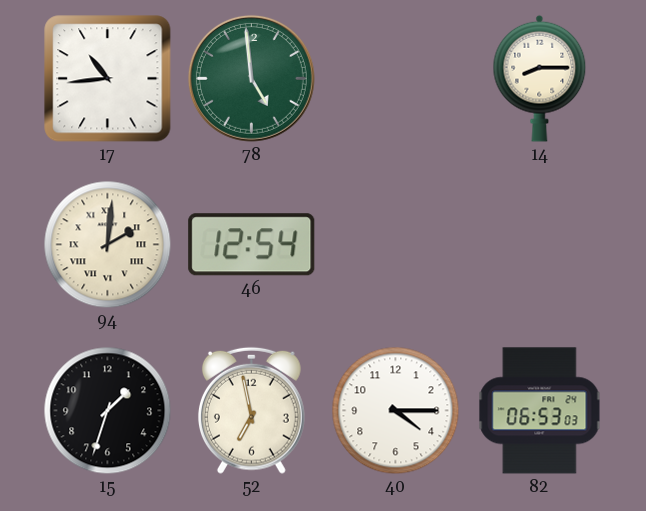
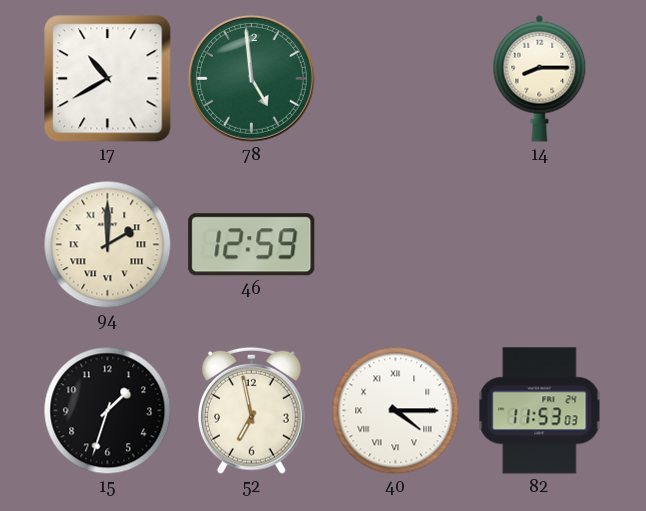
17: 10:44 -> 10:40 (108, 79)
94: 2:01 -> 2:00 (108, 245)
46: 12:54 -> 12:59 (252, 245)
40 numerals: Arabic -> Roman (396, 411)
82: 06:53 -> 11:53 (540, 411)
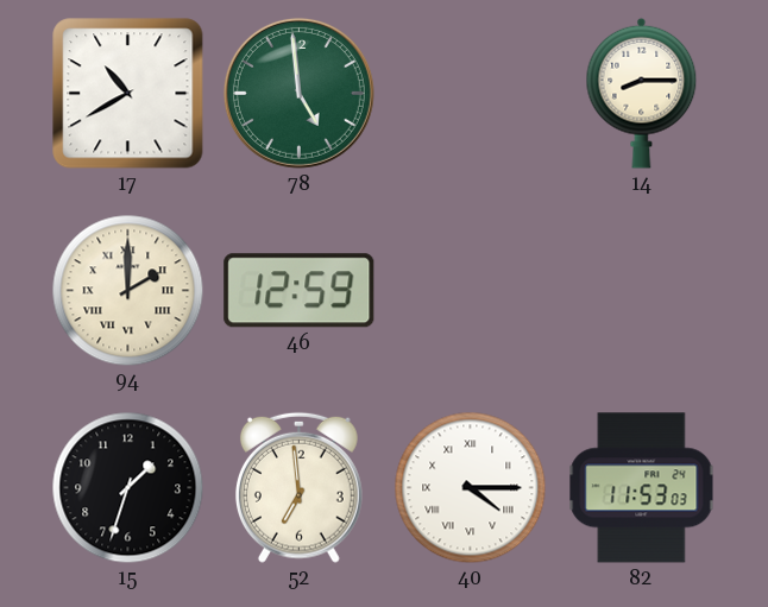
52: 6:58 -> 6:59 (298, 487)
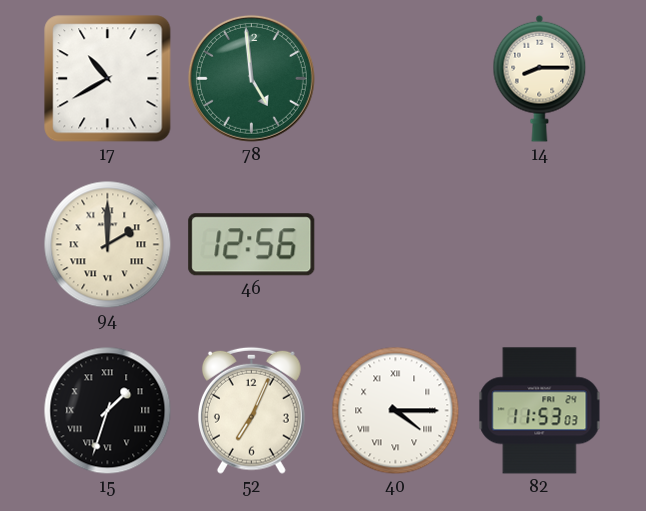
46: 12:59 -> 12:56 (252, 245)
15 numerals: Arabic -> Roman (108, 411)
52: 6:59 -> 7:04 (251, 410)
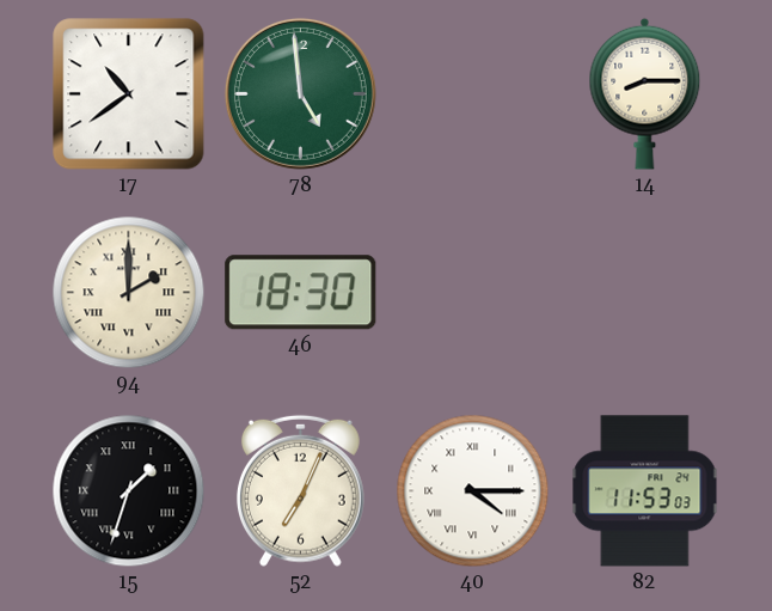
17: 10:40 -> 10:39 (129, 94)
46: 12:56 -> 18:30 (301, 293)
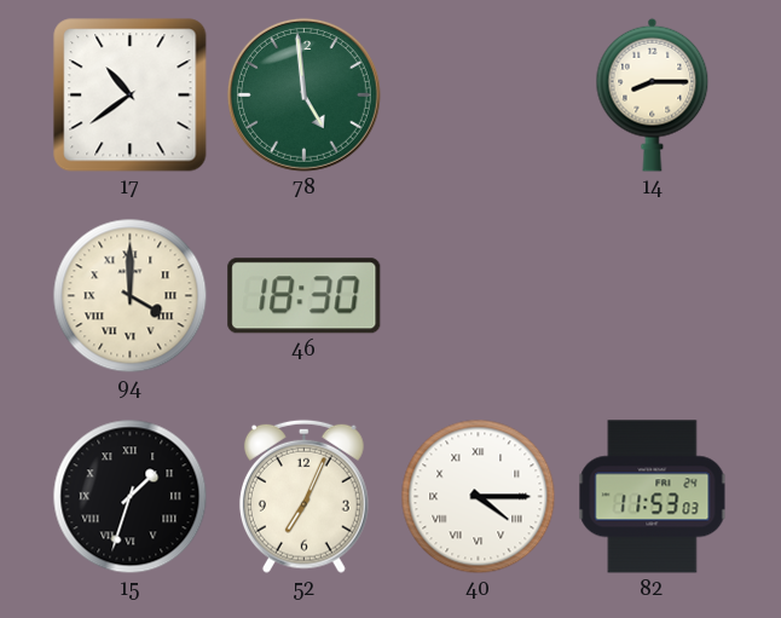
94: 2:00 -> 4:00 (131, 296)
